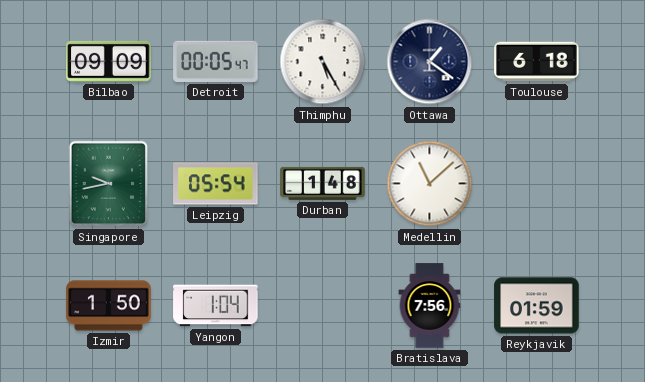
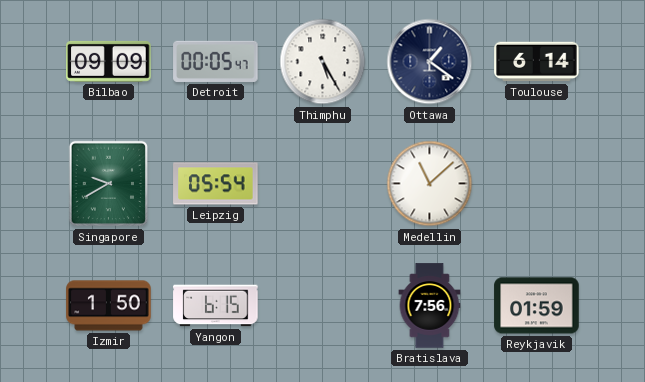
Toulouse: 6:18 -> 6:14 (537, 62)
Singapore: 9:43 -> 9:40 (108, 184)
Durban: 1:48 -> none (323, 183)
Yangon: 1:04 -> 6:15 (216, 306)
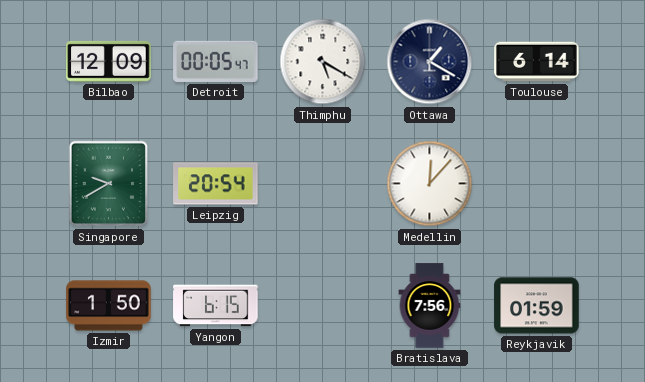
Bilbao: 09:09 -> 12:09 (109, 61)
Thimphu: 5:25 -> 5:20 (323, 62)
Ottawa: 1:21 -> 1:20 (430, 62)
Leipzig: 05:54 -> 20:54 (216, 184)
Medellin: 11:08 -> 12:07 (430, 184)
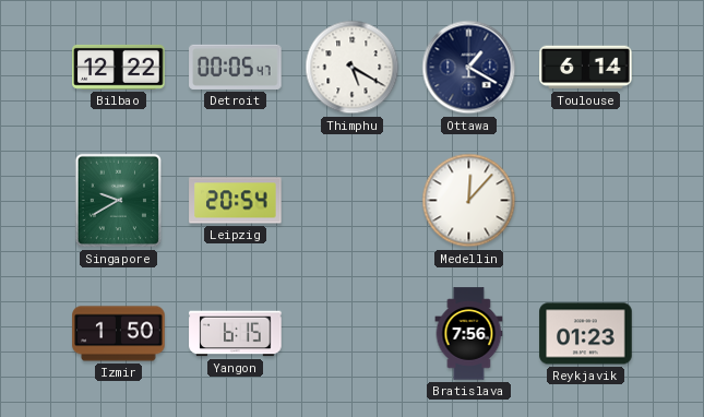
Bilbao: 12:09 -> 12:22 (119, 67)
Reykjavik: 01:59 -> 01:23 (586, 334)
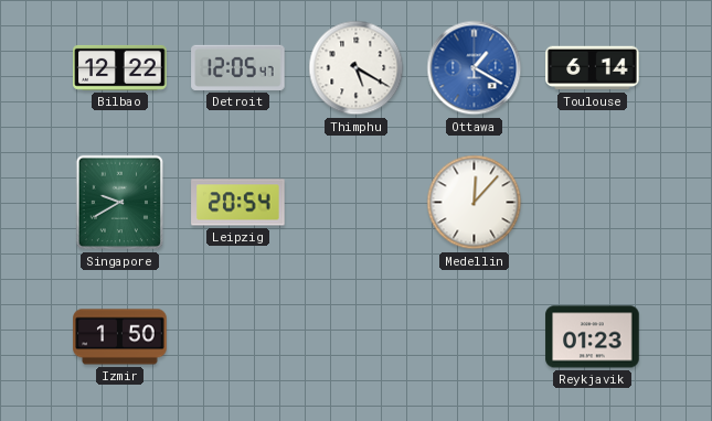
Detroit: 00:05 -> 12:05 (238, 67)
Ottawa dial: navy -> blue (475, 68)
Yangon: 6:15 -> none (236, 334)
Bratislava: 7:56 -> none (469, 334)
